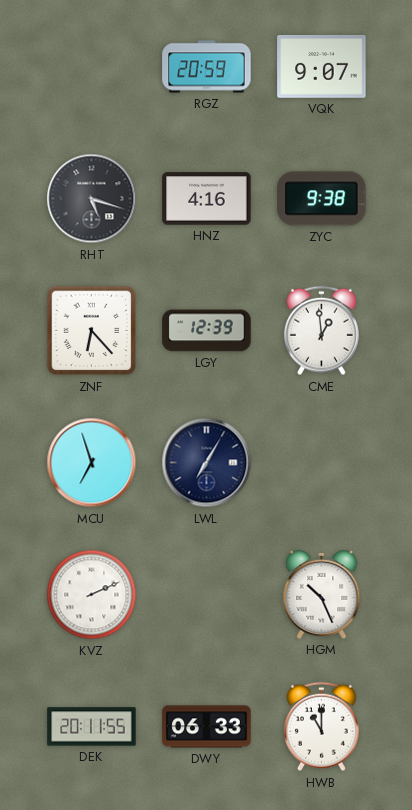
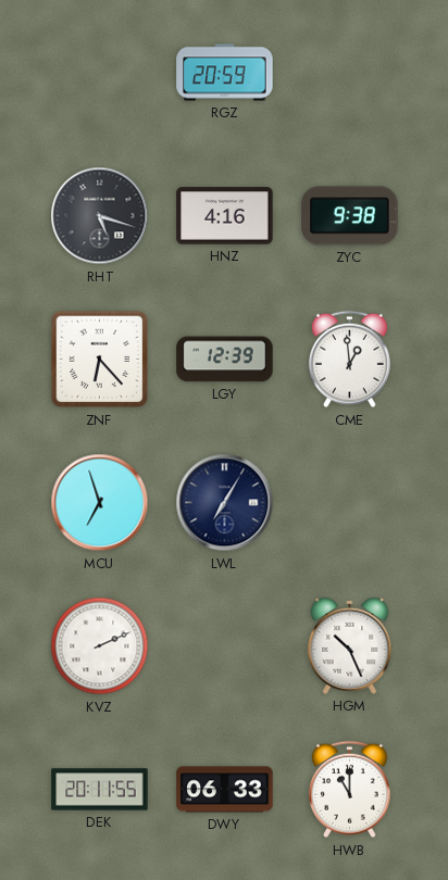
VQK: 9:07 -> none (322, 67)
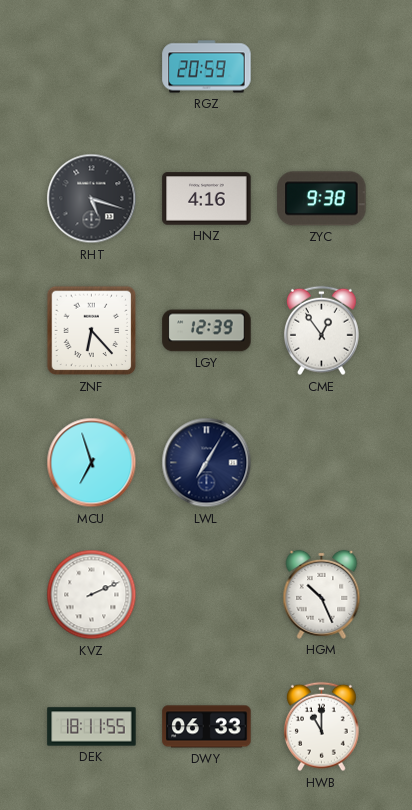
CME: 12:59 -> 12:54 (321, 331)
DEK: 20:11 -> 18:11 (92, 727)
